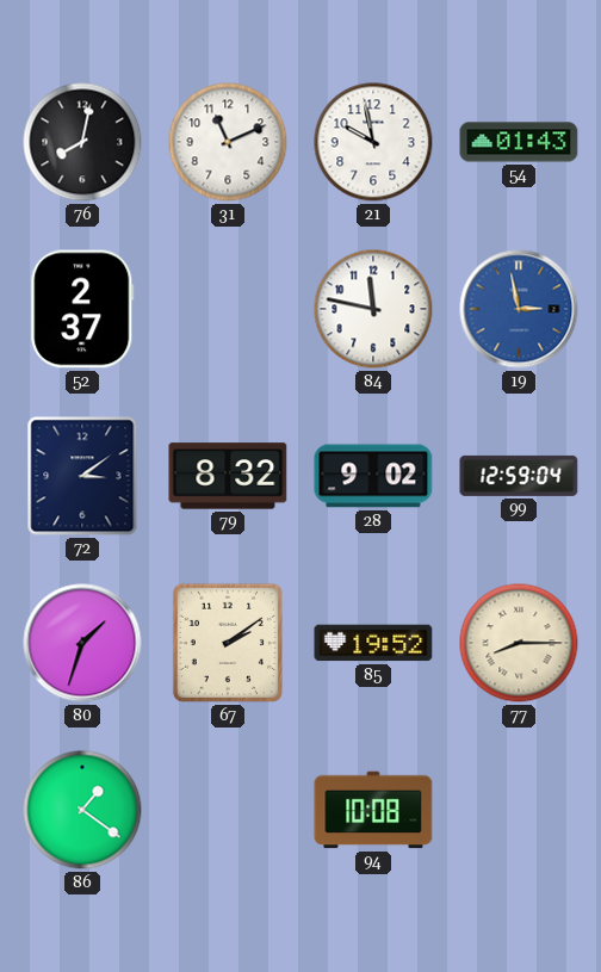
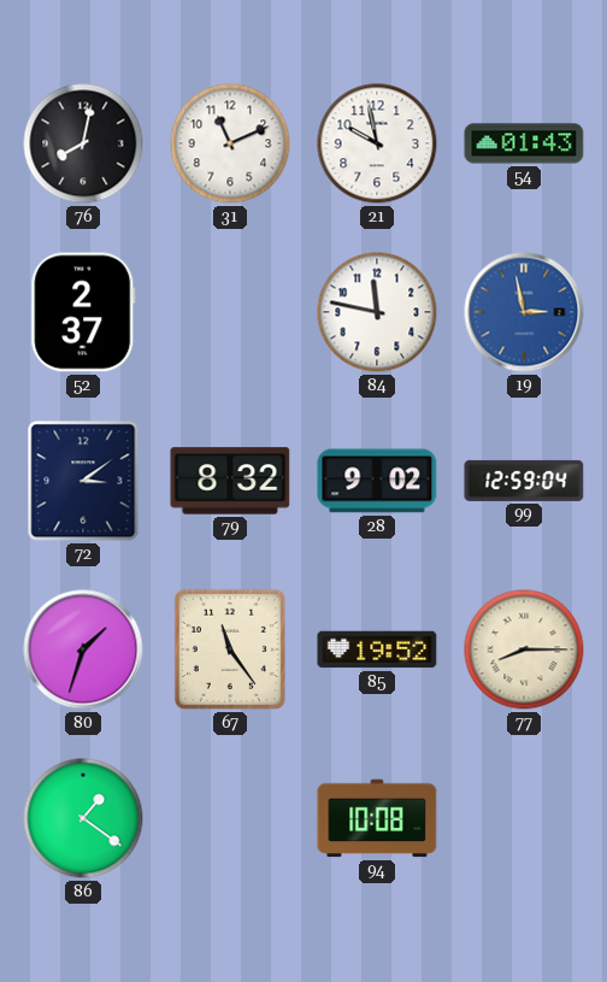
67: 2:09 -> 11:24 (230, 649)
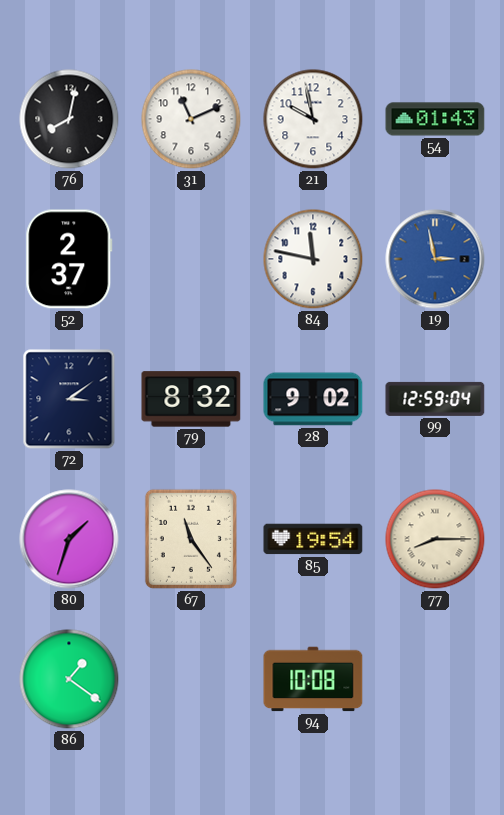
85: 19:52 -> 19:54 (313, 539)
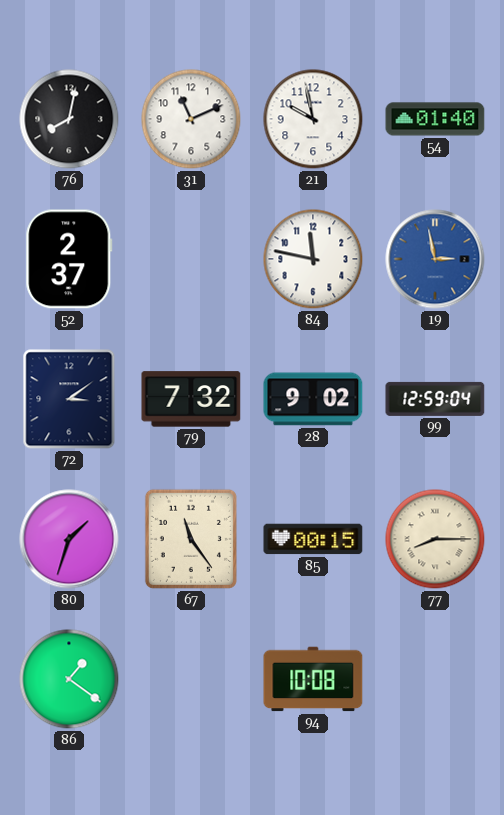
54: 01:43 -> 01:40 (435, 119)
79: 8:32 -> 7:32 (191, 399)
85: 19:54 -> 00:15 (313, 539)
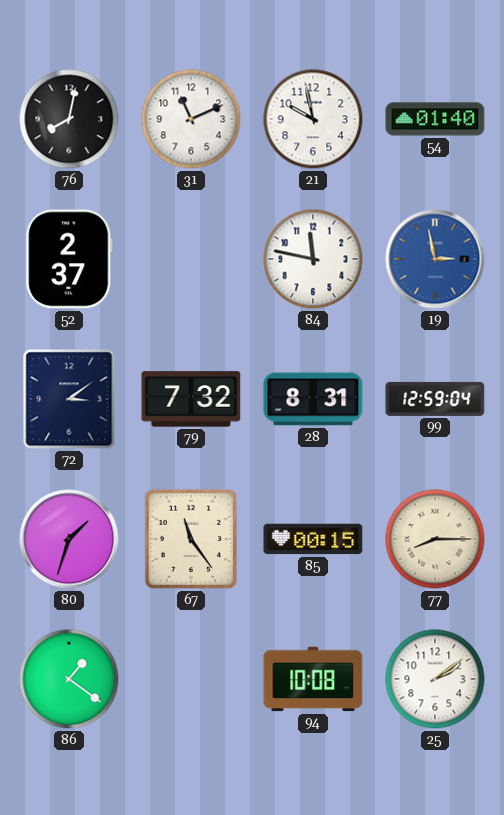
28: 9:02 -> 8:31 (313, 399)
25: none -> 2:09 (435, 679)
